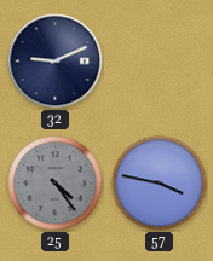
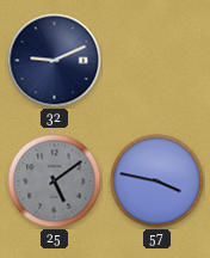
25: 4:24 -> 5:09 (55, 182)
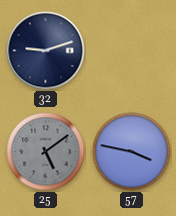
32: 9:11 -> 9:12 (46, 51)
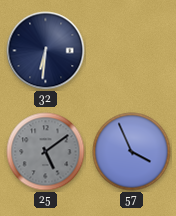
32: 9:12 -> 6:31 (46, 51)
57: 3:47 -> 3:56 (132, 152)
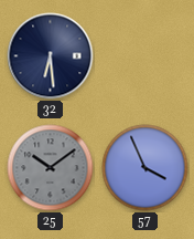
32: 6:31 -> 6:29 (51, 56)
25: 5:09 -> 10:09 (51, 168)
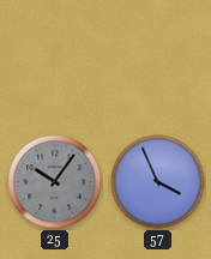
32: 6:29 -> none (51, 56)
25: 10:09 -> 10:06 (55, 182)
